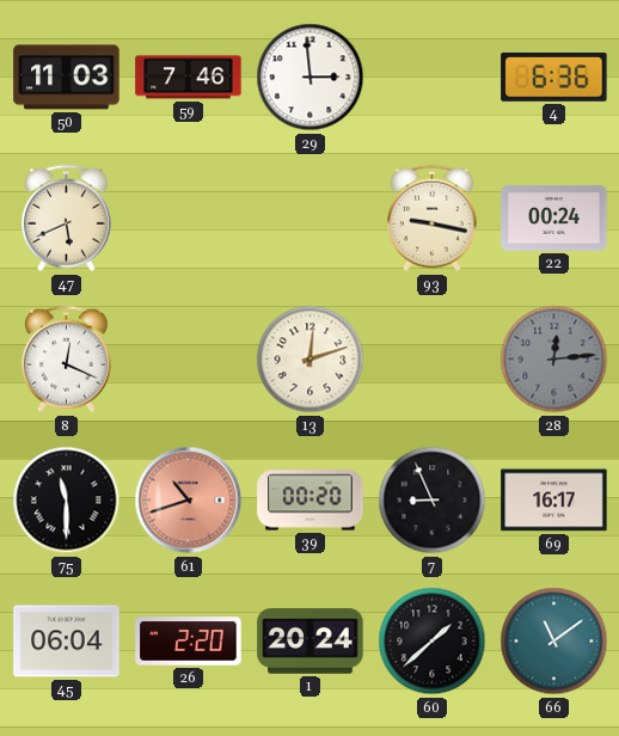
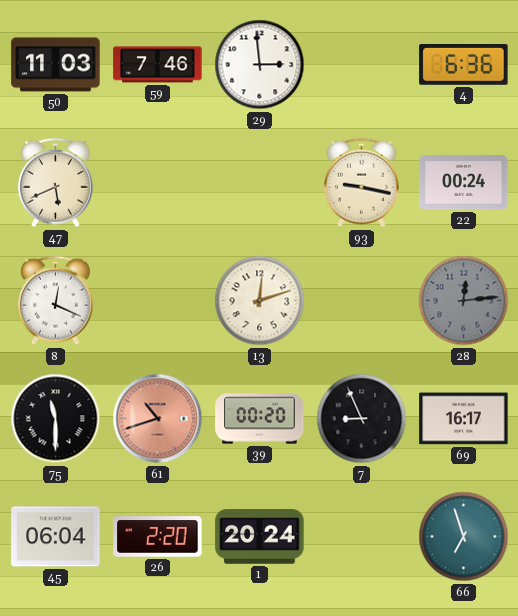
60: 1:38 -> none (433, 642)
66: 11:09 -> 6:57 (464, 537)
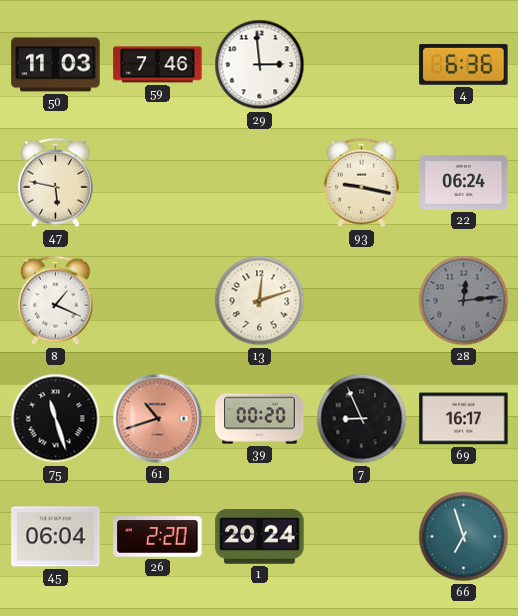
47: 5:41 -> 5:47 (55, 183)
22: 00:24 -> 06:24 (464, 183)
8: 12:19 -> 1:19 (55, 301)
75: 11:30 -> 11:27 (56, 419)
